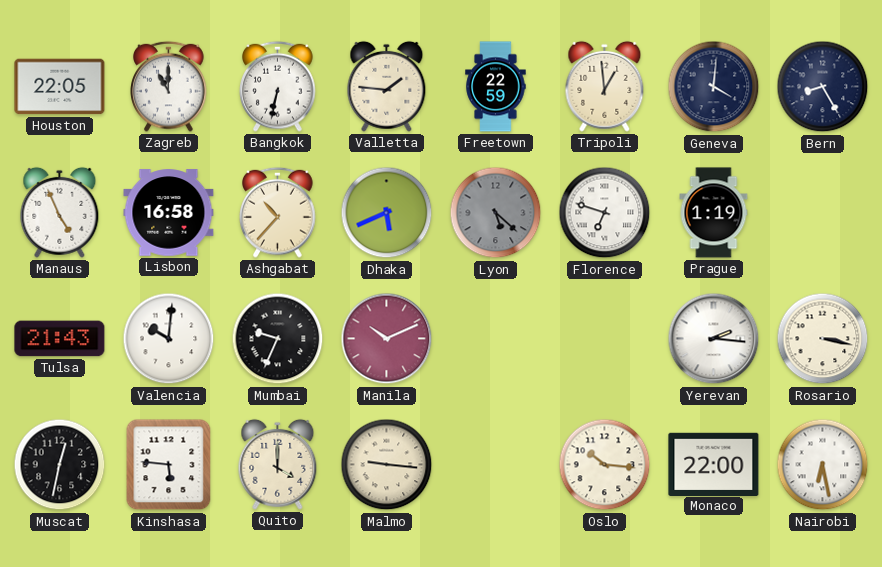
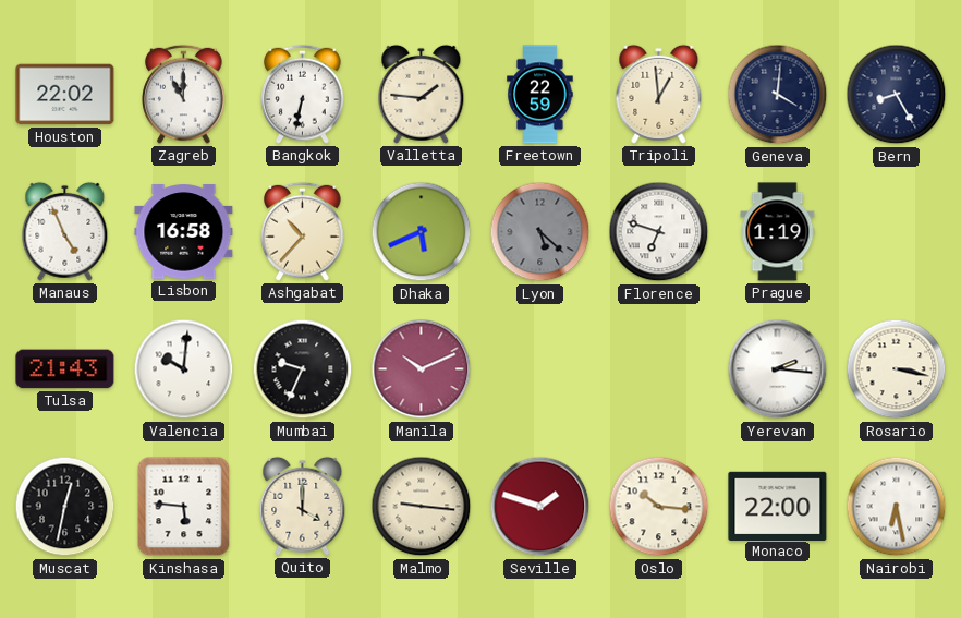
Houston: 22:05 -> 22:02 (65, 95)
Seville: none -> 1:48 (540, 507)
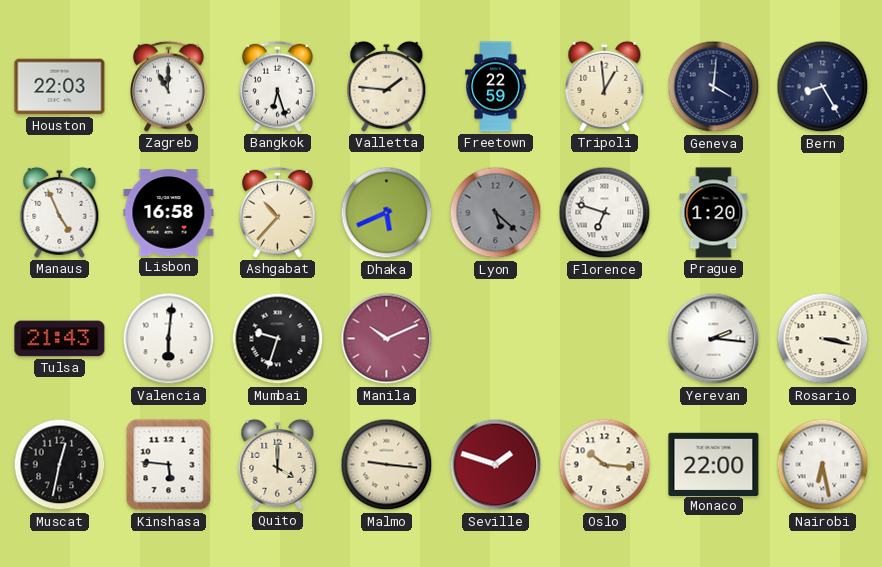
Houston: 22:02 -> 22:03 (60, 87)
Bangkok: 6:32 -> 6:27 (278, 86)
Prague: 1:19 -> 1:20 (714, 213)
Valencia: 10:01 -> 6:01 (169, 339)
Mumbai: 9:34 -> 9:33 (278, 339)
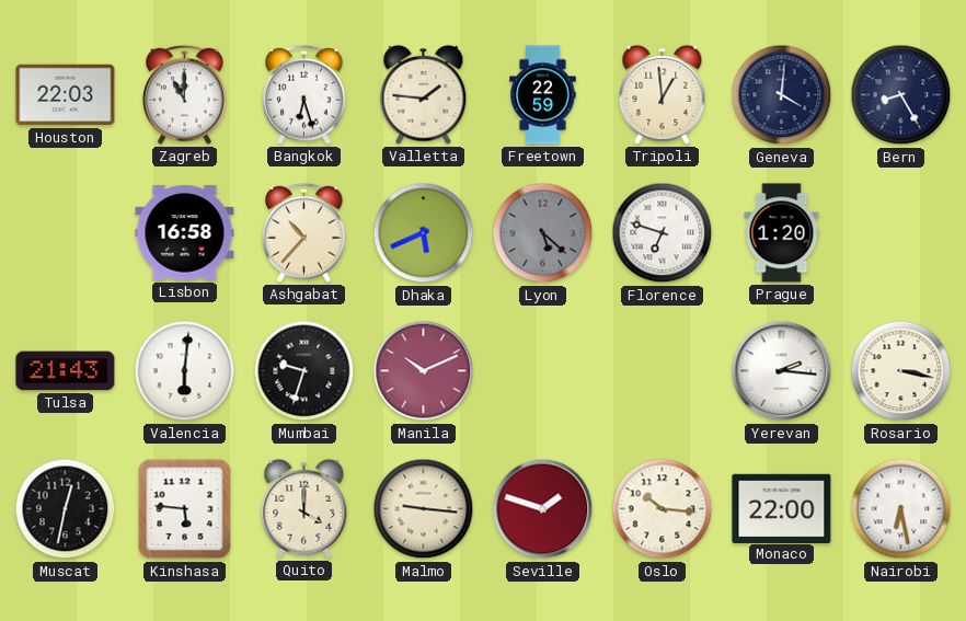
Manaus: 4:56 -> none (60, 212)
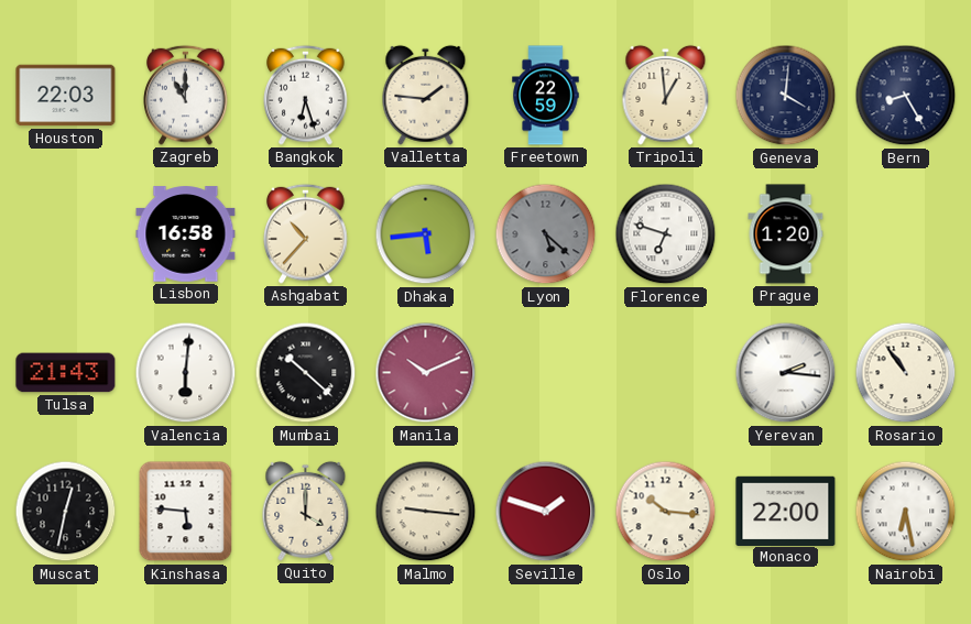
Dhaka: 5:41 -> 5:44 (426, 234)
Mumbai: 9:33 -> 10:22 (306, 373)
Rosario: 3:17 -> 10:54 (906, 373)
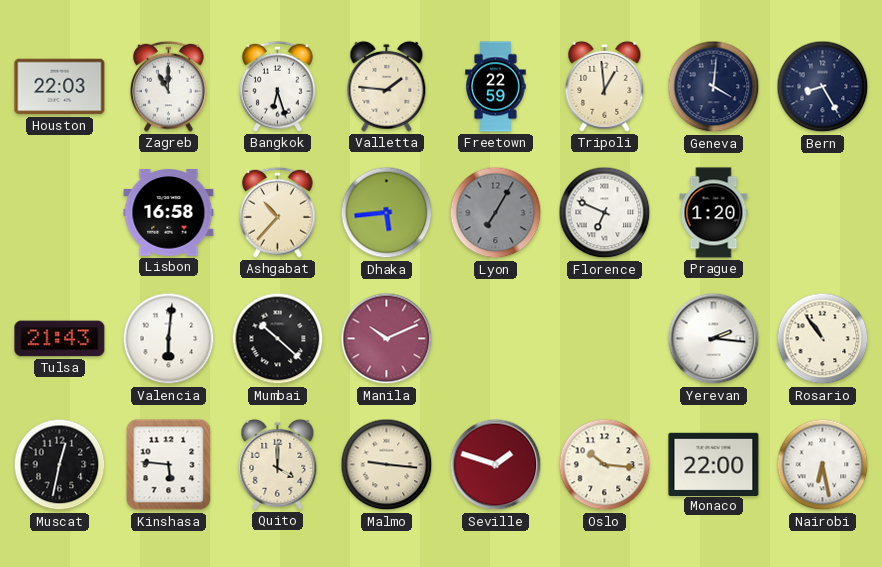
Lyon: 5:22 -> 7:05 (496, 213)
Florence: 6:48 -> 6:49 (605, 213)
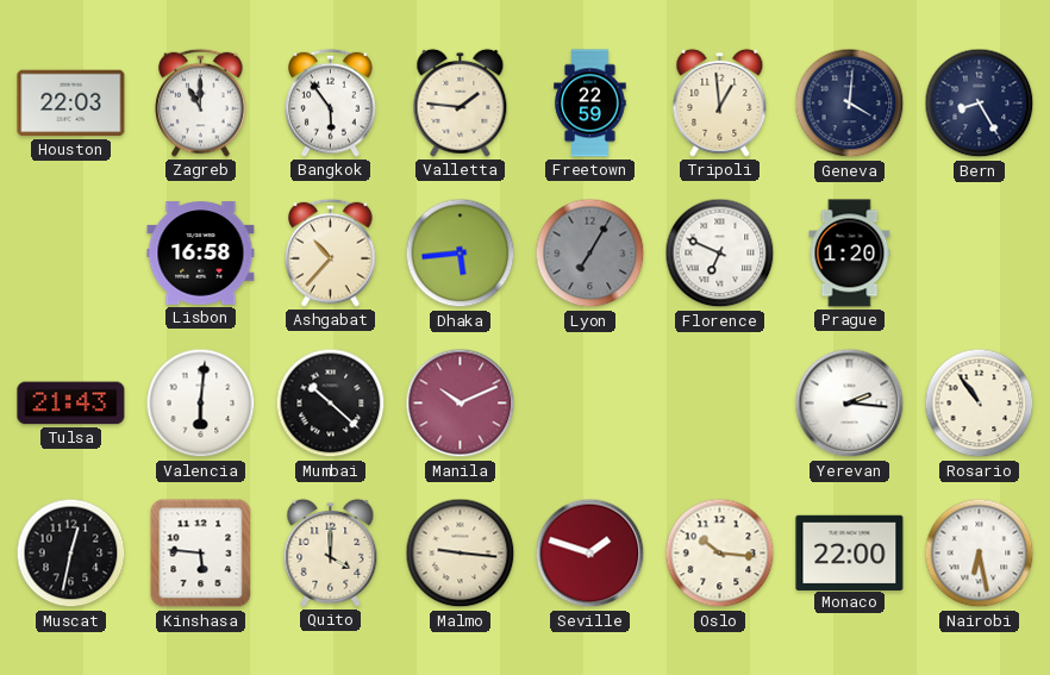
Bangkok: 6:27 -> 5:54 (331, 102)
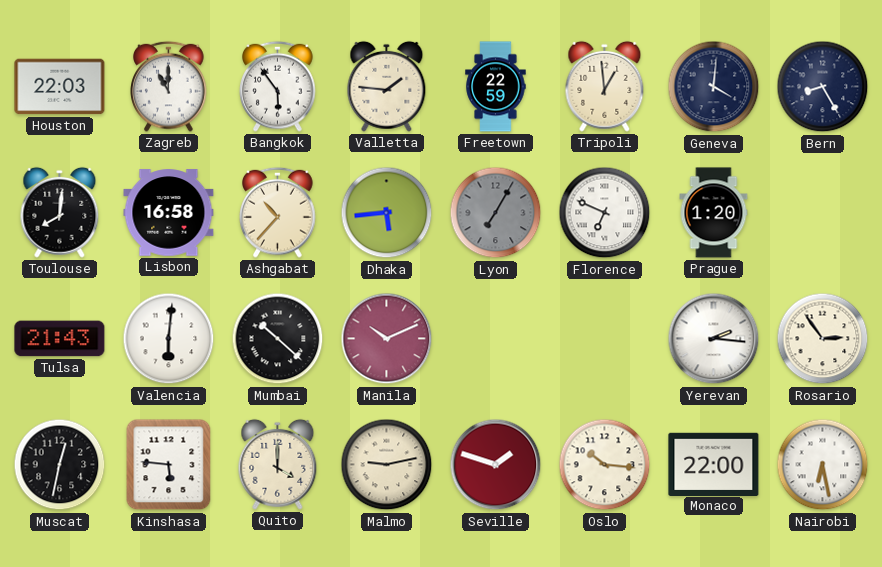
Toulouse: none -> 8:01 (60, 212)
Rosario: 10:54 -> 2:54 (823, 339)
Malmo: 9:16 -> 9:13 (387, 465)
